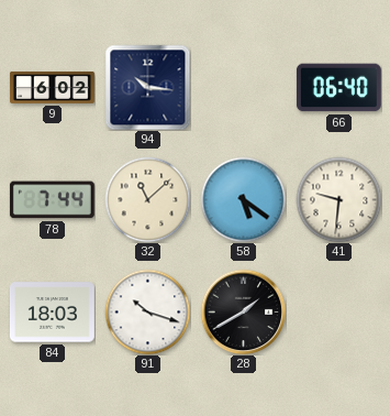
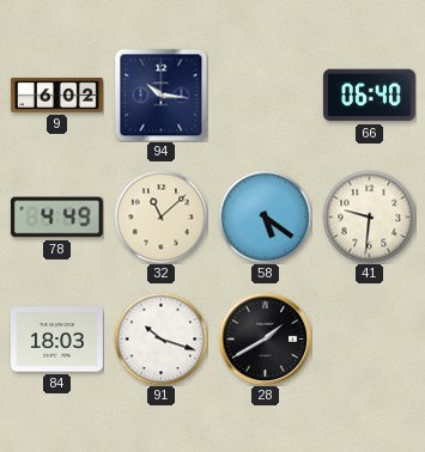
78: 7:44 -> 4:49 (56, 218)
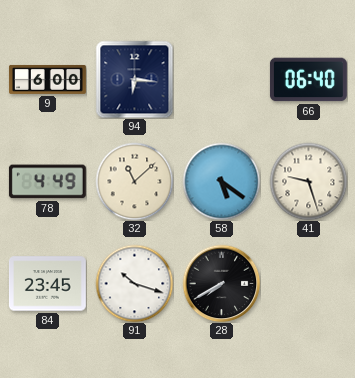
9: 6:02 -> 6:00 (47, 79)
94: 10:16 -> 6:16 (134, 79)
41: 9:31 -> 9:27 (308, 181)
84: 18:03 -> 23:45 (47, 284)
28: 1:40 -> 7:40 (221, 283)
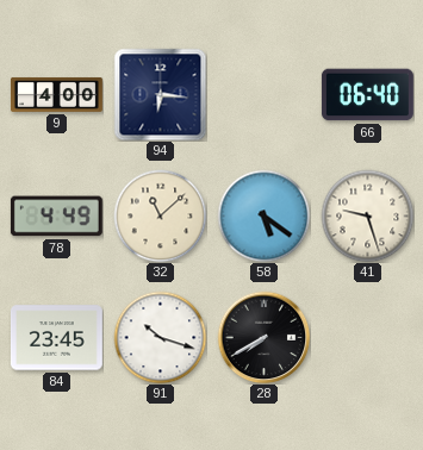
9: 6:00 -> 4:00 (56, 94)
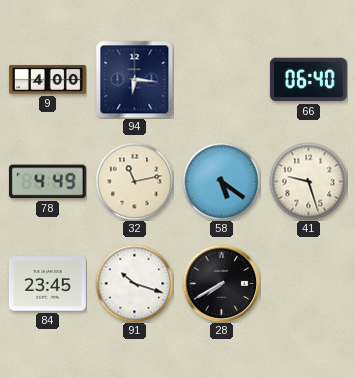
32: 11:08 -> 11:13 (134, 181)
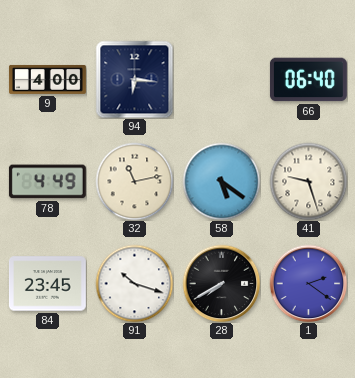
1: none -> 2:21 (308, 283)
